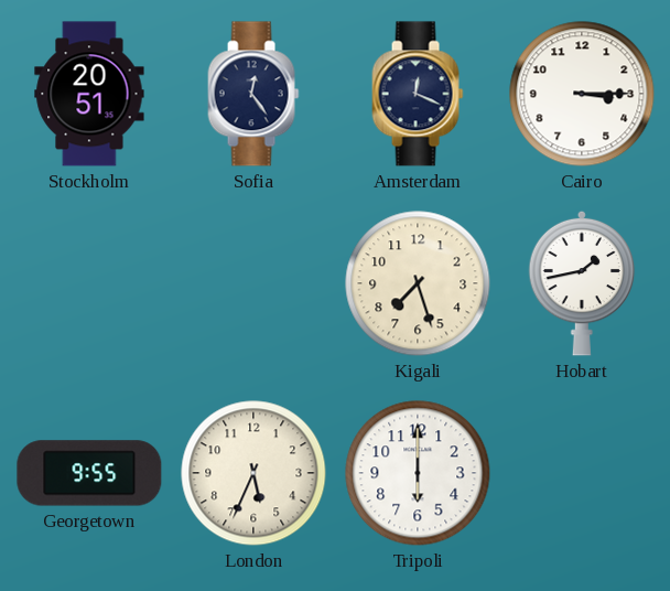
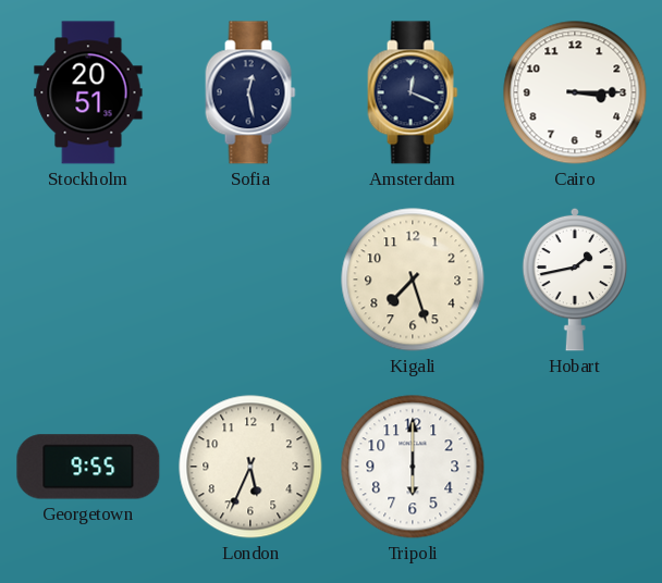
Sofia: 12:24 -> 12:28 (250, 92)
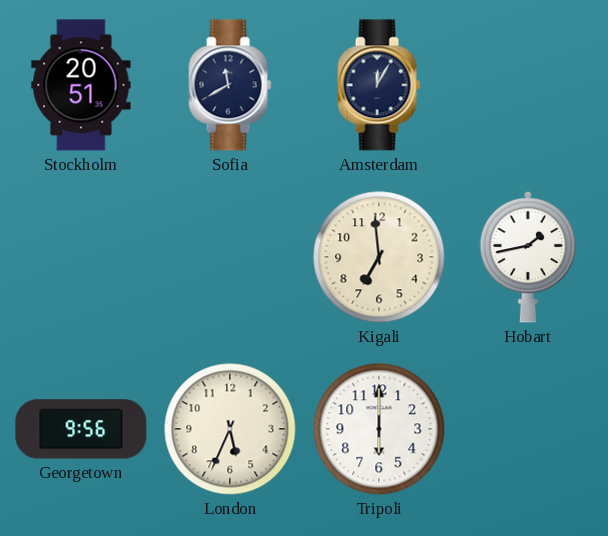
Sofia: 12:28 -> 11:40 (230, 85)
Amsterdam: 12:19 -> 12:05 (379, 85)
Cairo: 3:15 -> none (575, 92)
Kigali: 7:27 -> 6:59 (379, 257)
Georgetown: 9:55 -> 9:56 (81, 429)
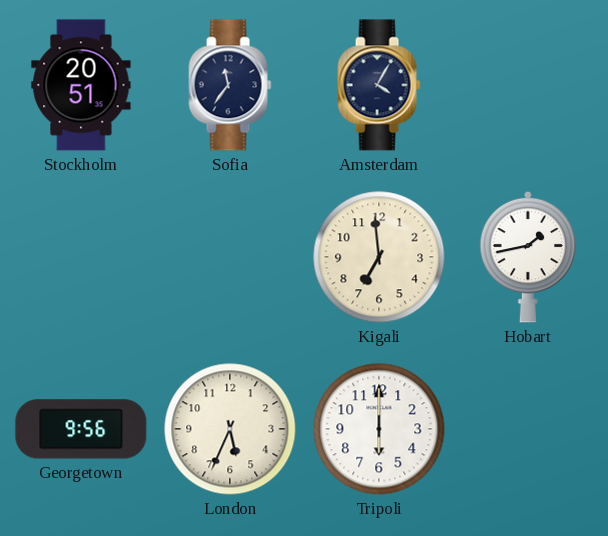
Sofia: 11:40 -> 11:36 (230, 85)
Amsterdam: 12:05 -> 4:05 (379, 85)
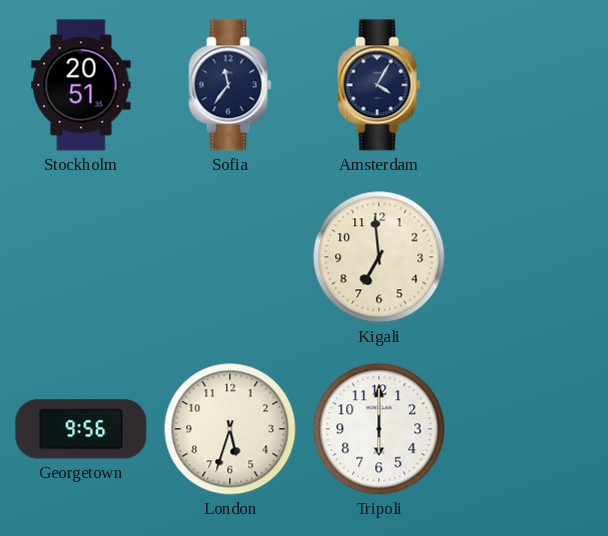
Hobart: 1:43 -> none (528, 257)
London: 5:34 -> 5:33 (230, 429)
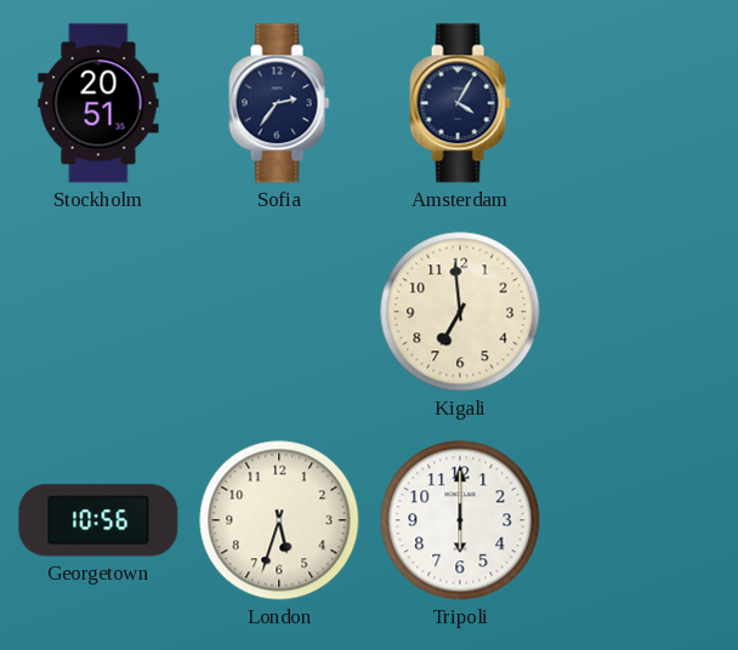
Sofia: 11:36 -> 2:36 (279, 103)
Georgetown: 9:56 -> 10:56 (98, 520)
